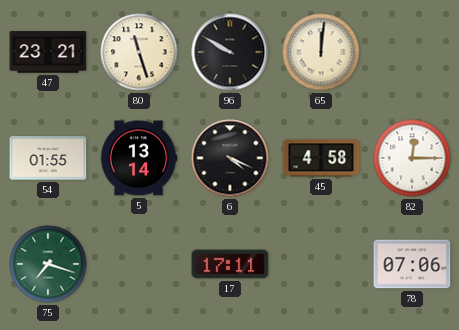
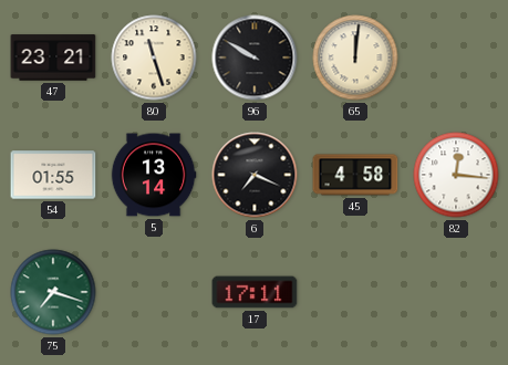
6: 4:19 -> 7:19 (255, 175)
82: 12:15 -> 12:16 (456, 175)
78: 07:06 -> none (412, 264)
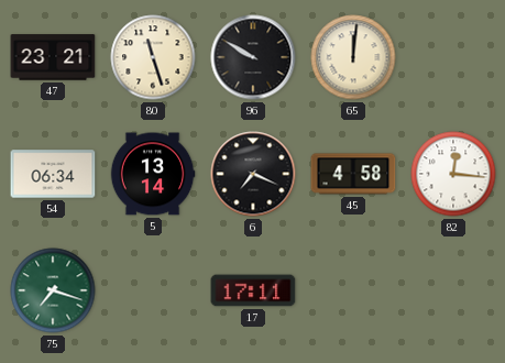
54: 01:55 -> 06:34 (53, 174)
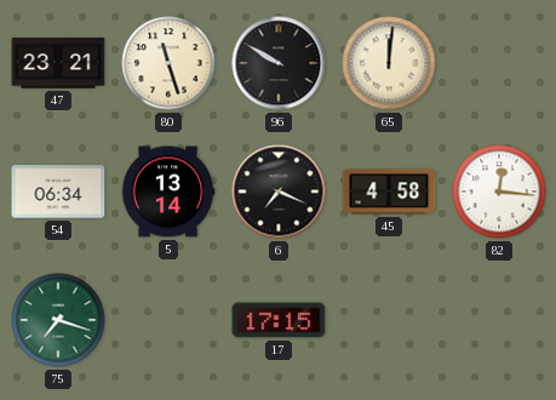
17: 17:11 -> 17:15 (279, 320)
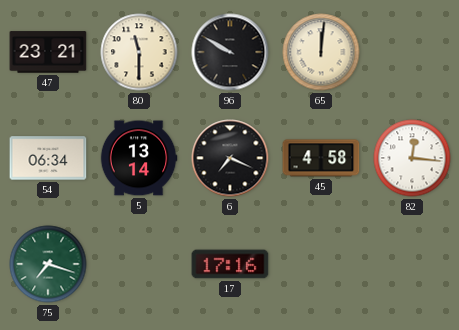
80: 11:27 -> 11:30 (139, 52)
17: 17:15 -> 17:16 (230, 264)
